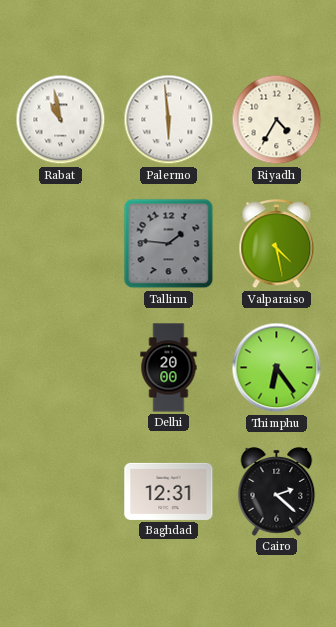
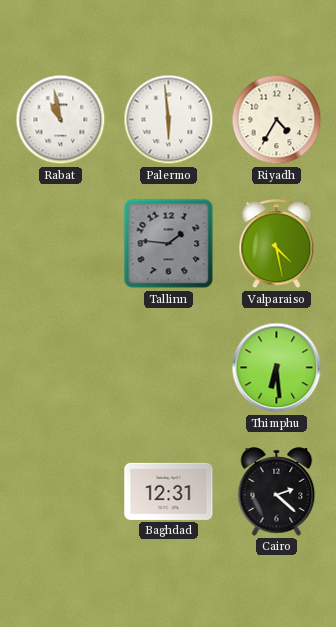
Delhi: 20:00 -> none (169, 368)
Thimphu: 6:24 -> 6:29 (277, 368)
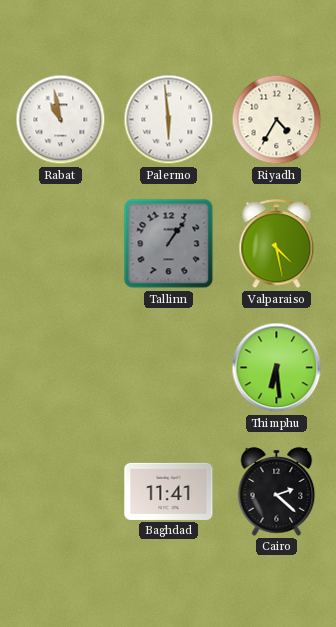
Tallinn: 1:46 -> 1:06 (169, 244)
Baghdad: 12:31 -> 11:41 (169, 491)
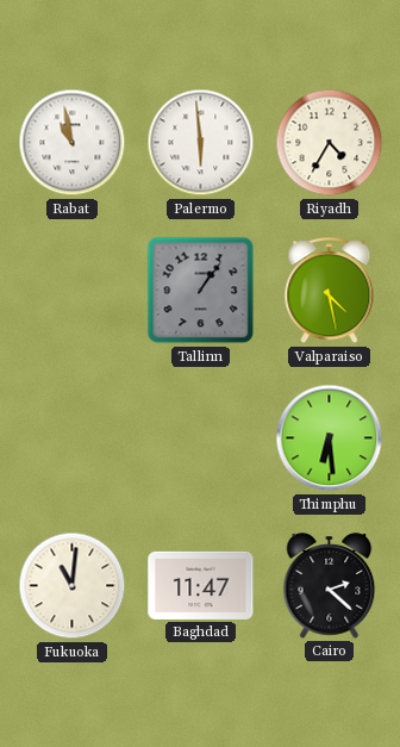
Fukuoka: none -> 11:01 (73, 586)
Baghdad: 11:41 -> 11:47 (201, 585)
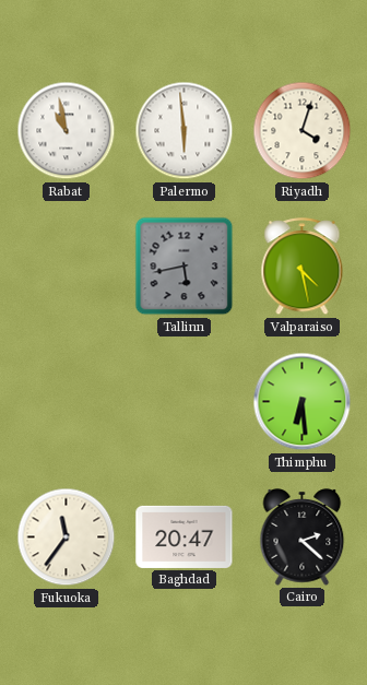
Riyadh: 4:35 -> 4:03 (303, 131)
Tallinn: 1:06 -> 5:43 (185, 267)
Fukuoka: 11:01 -> 11:36 (67, 538)
Baghdad: 11:47 -> 20:47 (185, 536)
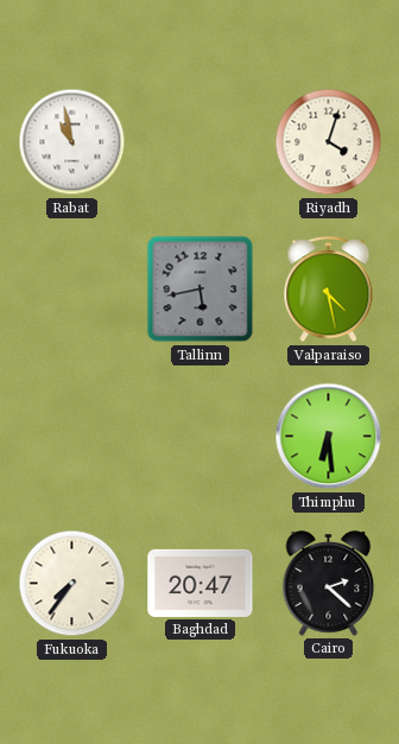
Palermo: 5:59 -> none (185, 131)
Fukuoka: 11:36 -> 7:36 (72, 584)
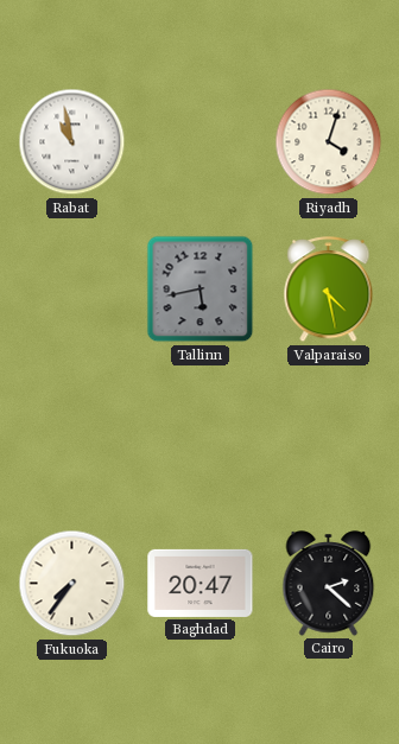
Thimphu: 6:29 -> none (329, 437)
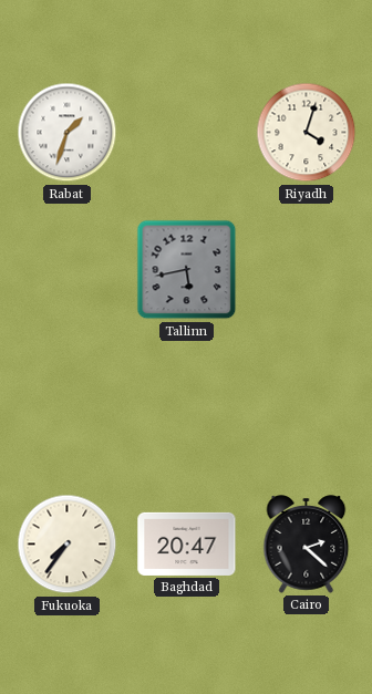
Rabat: 10:58 -> 1:33 (68, 133)
Valparaiso: 4:28 -> none (329, 290)
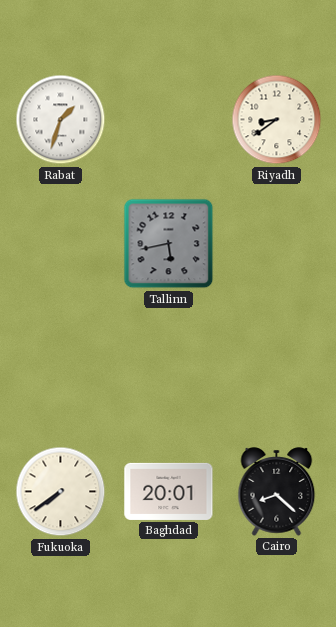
Riyadh: 4:03 -> 8:39 (277, 120)
Fukuoka: 7:36 -> 7:39 (61, 492)
Baghdad: 20:47 -> 20:01 (169, 491)
Cairo: 2:22 -> 8:22 (277, 492)
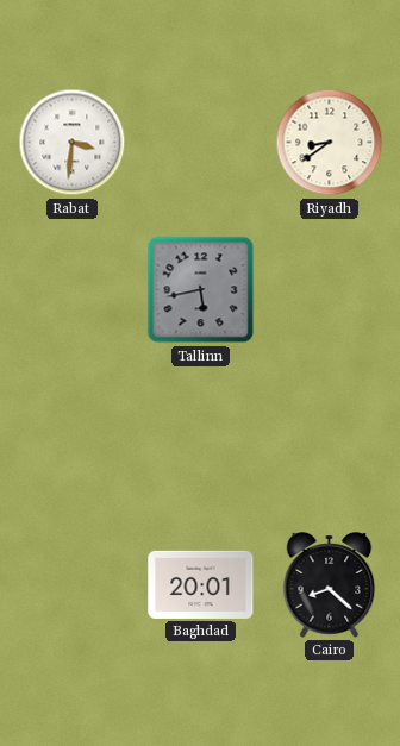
Rabat: 1:33 -> 3:31 (73, 143)
Fukuoka: 7:39 -> none (61, 492)
